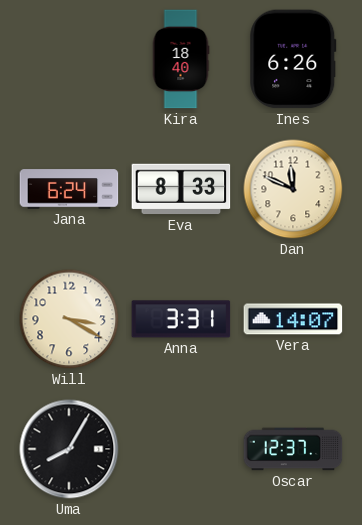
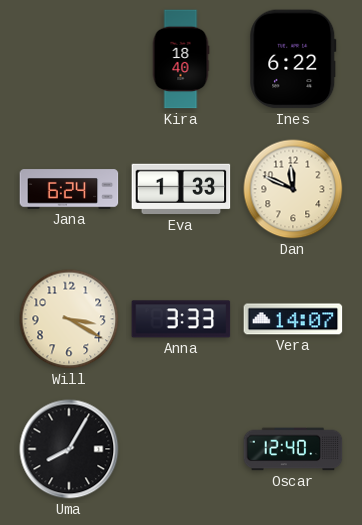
Ines: 6:26 -> 6:22 (293, 59)
Eva: 8:33 -> 1:33 (181, 189)
Anna: 3:31 -> 3:33 (181, 319)
Oscar: 12:37 -> 12:40 (293, 449)
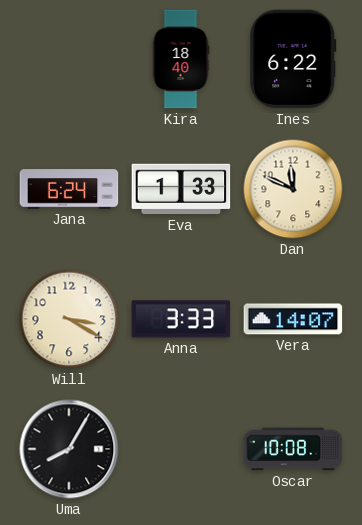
Oscar: 12:40 -> 10:08 (293, 449)
